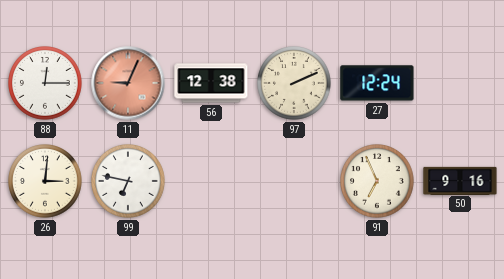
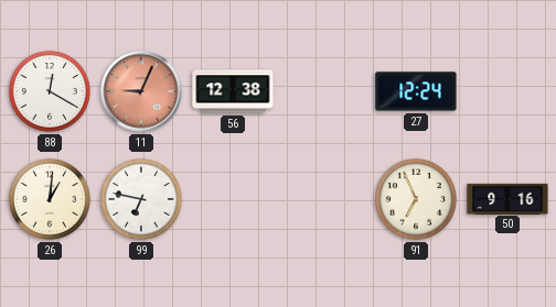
88: 12:15 -> 12:20 (51, 92)
97: 2:11 -> none (295, 84)
26: 3:01 -> 1:01 (51, 200)
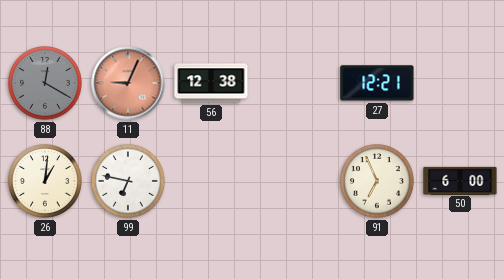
88 dial: white -> grey (46, 84)
27: 12:24 -> 12:21 (377, 83)
50: 9:16 -> 6:00 (460, 180)
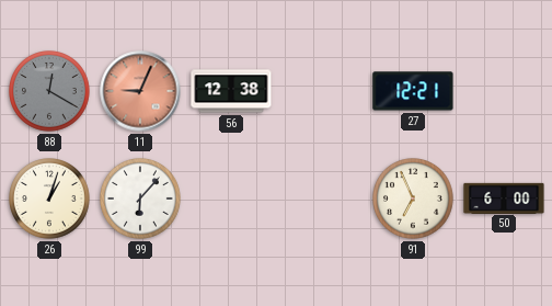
26: 1:01 -> 1:03 (50, 200)
99: 6:47 -> 6:07 (141, 200)
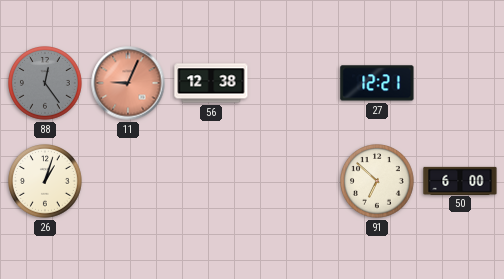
88: 12:20 -> 12:24 (46, 84)
99: 6:07 -> none (141, 200)
91: 6:56 -> 6:52 (378, 182)
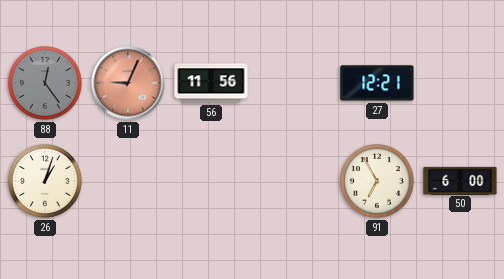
56: 12:38 -> 11:56 (211, 83)
91: 6:52 -> 6:55 (378, 182)
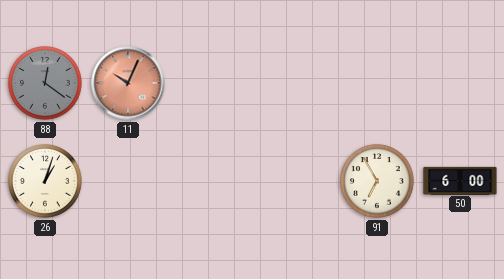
88: 12:24 -> 12:21 (46, 84)
11: 9:04 -> 10:04 (128, 83)
56: 11:56 -> none (211, 83)
27: 12:21 -> none (377, 83)
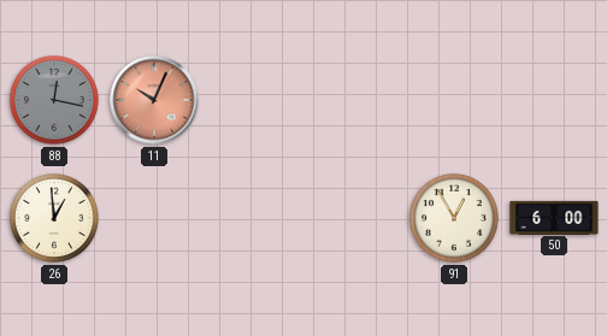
88: 12:21 -> 12:17 (55, 101)
26: 1:03 -> 12:59 (55, 219)
91: 6:55 -> 12:55 (455, 219)
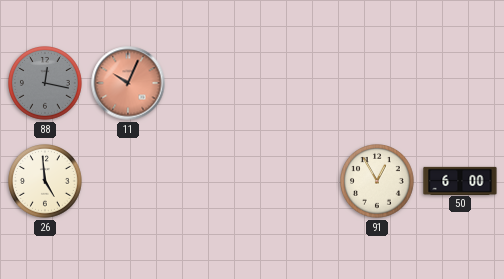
26: 12:59 -> 4:59 (46, 182)
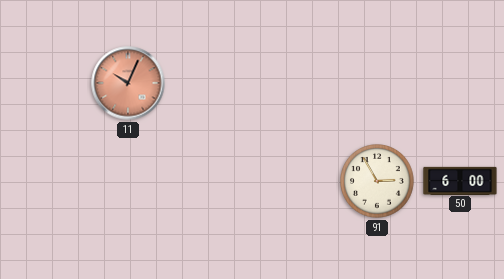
88: 12:17 -> none (46, 84)
26: 4:59 -> none (46, 182)
91: 12:55 -> 2:55 (378, 182)
